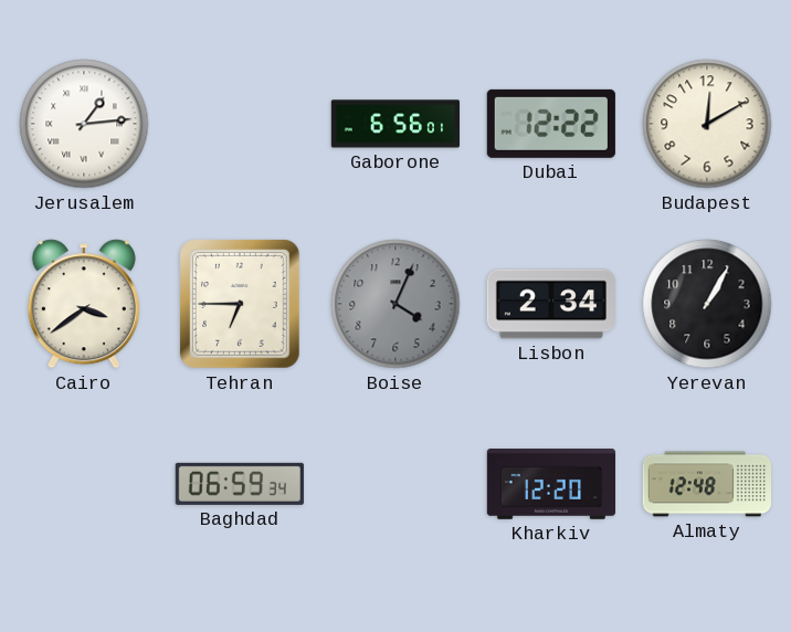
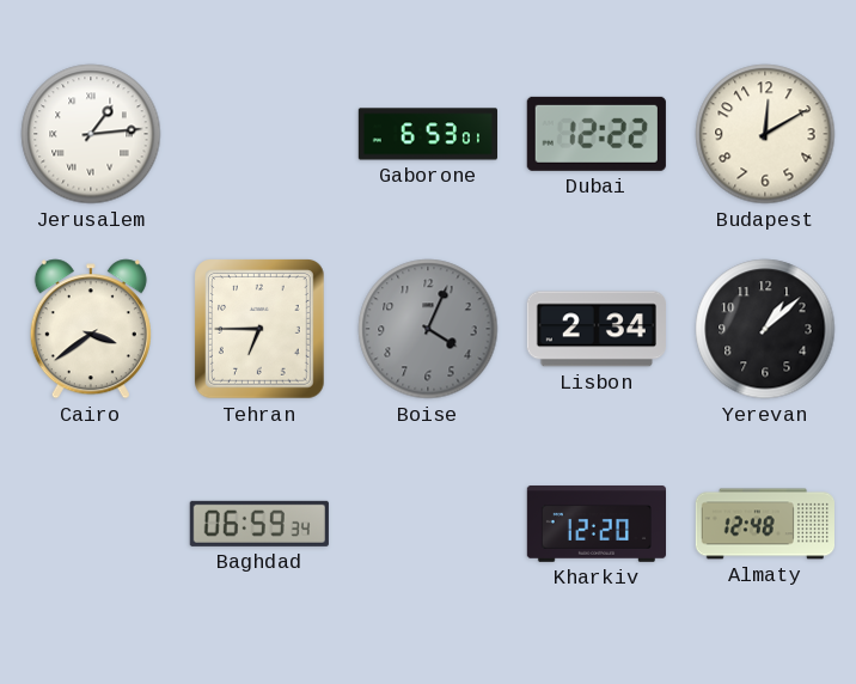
Gaborone: 6:56 -> 6:53 (427, 134)
Yerevan: 1:05 -> 1:08 (765, 329)
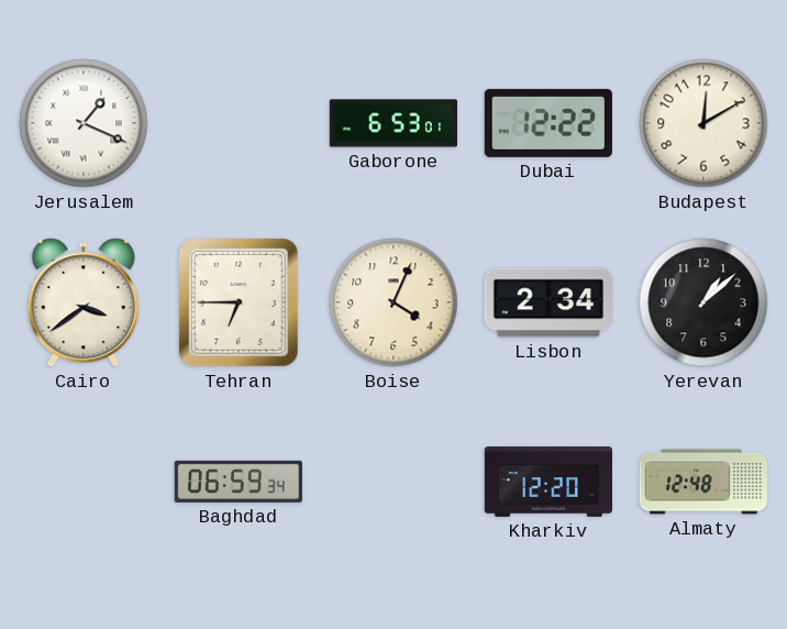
Jerusalem: 1:14 -> 1:19 (84, 123)
Boise dial: grey -> cream (393, 302)
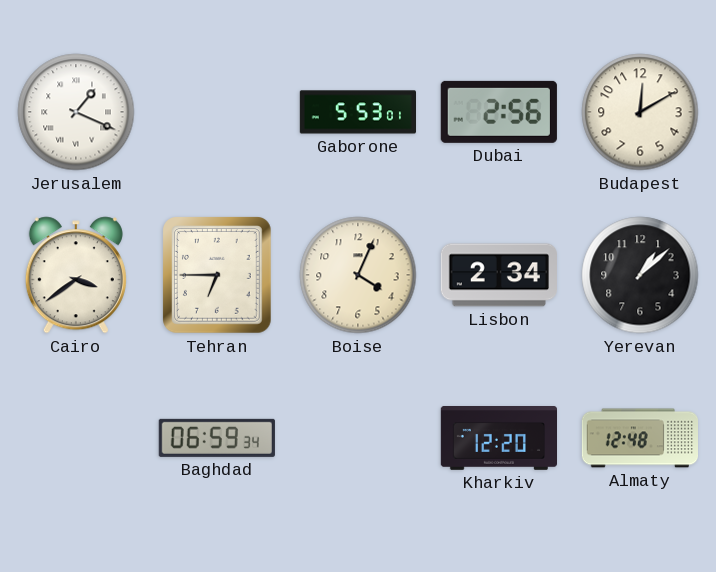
Gaborone: 6:53 -> 5:53 (357, 112)
Dubai: 12:22 -> 2:56 (499, 112)
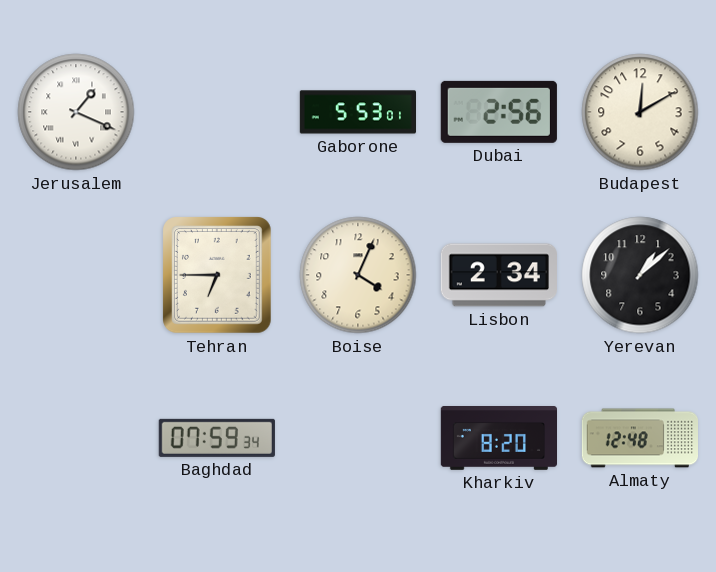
Cairo: 3:39 -> none (76, 275)
Baghdad: 06:59 -> 07:59 (217, 438)
Kharkiv: 12:20 -> 8:20 (498, 439)
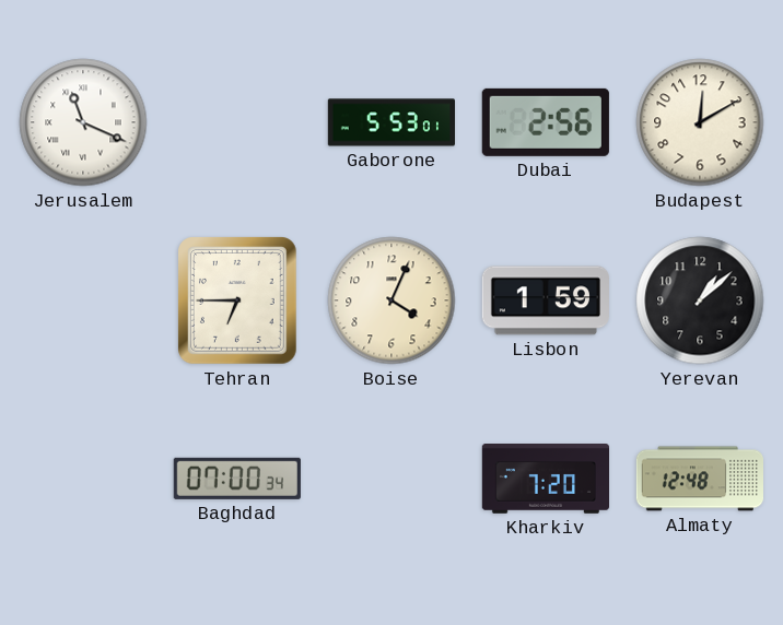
Jerusalem: 1:19 -> 11:19 (83, 122)
Lisbon: 2:34 -> 1:59 (546, 300)
Baghdad: 07:59 -> 07:00 (237, 479)
Kharkiv: 8:20 -> 7:20 (545, 480)
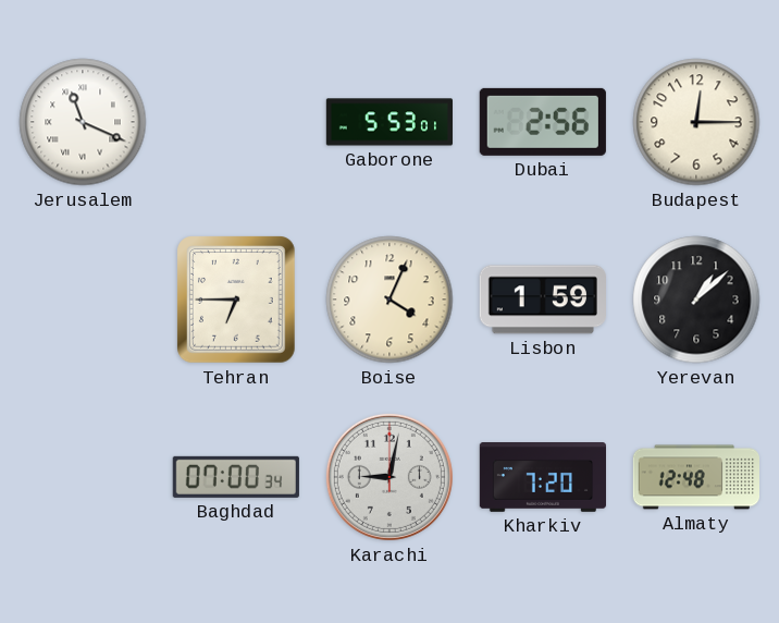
Budapest: 12:10 -> 12:15 (696, 122)
Karachi: none -> 9:02 (389, 477)
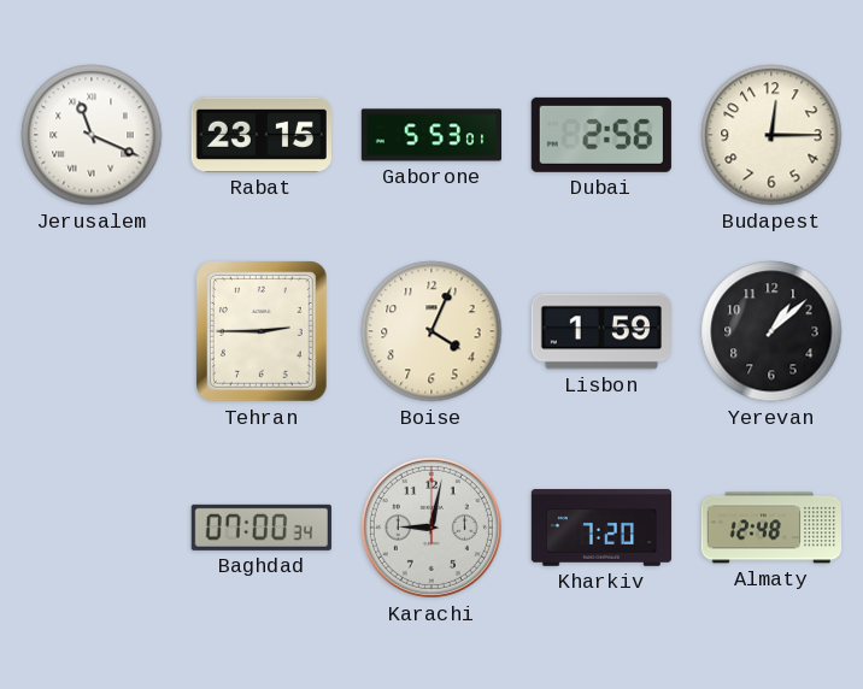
Rabat: none -> 23:15 (262, 135)
Tehran: 6:45 -> 2:45 (263, 331)
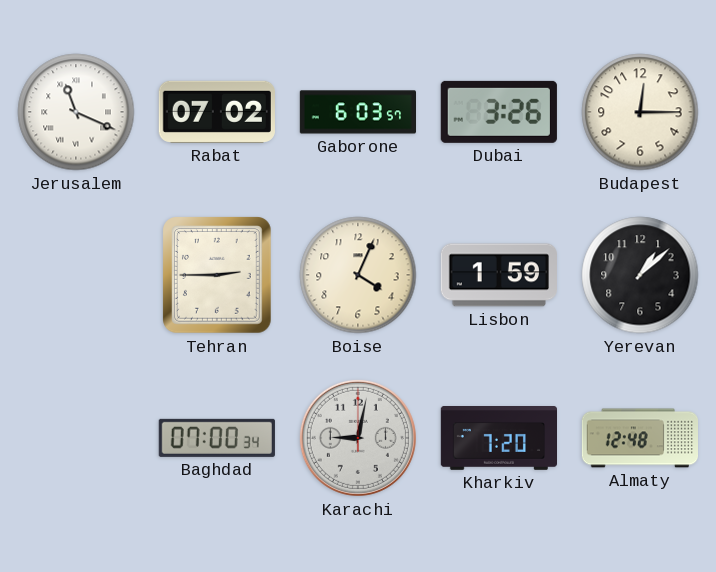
Rabat: 23:15 -> 07:02 (217, 112)
Gaborone: 5:53 -> 6:03 (357, 112)
Dubai: 2:56 -> 3:26 (499, 112)
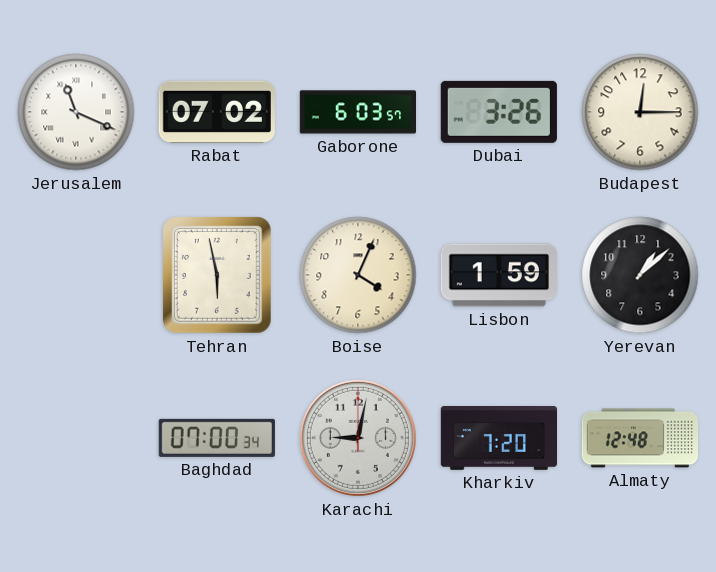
Tehran: 2:45 -> 5:58 (218, 275)
